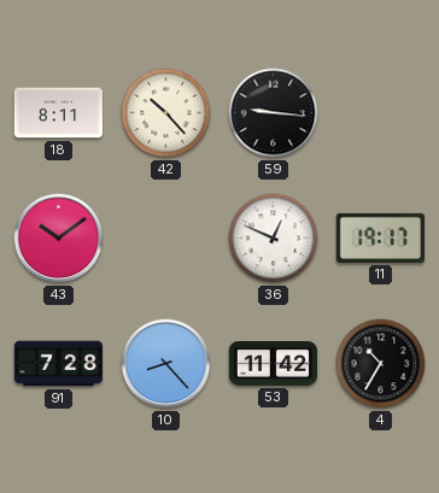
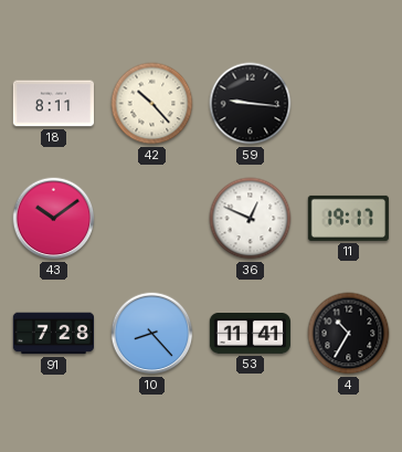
53: 11:42 -> 11:41 (250, 334)
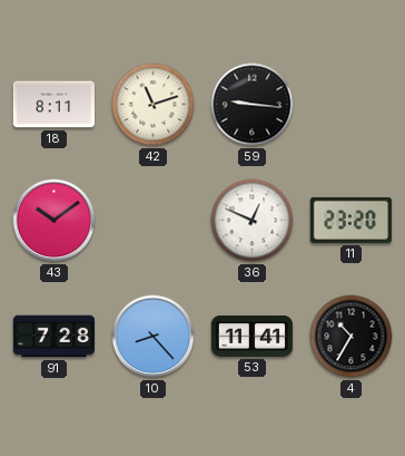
42: 10:23 -> 11:12 (154, 105)
11: 19:17 -> 23:20 (350, 220)
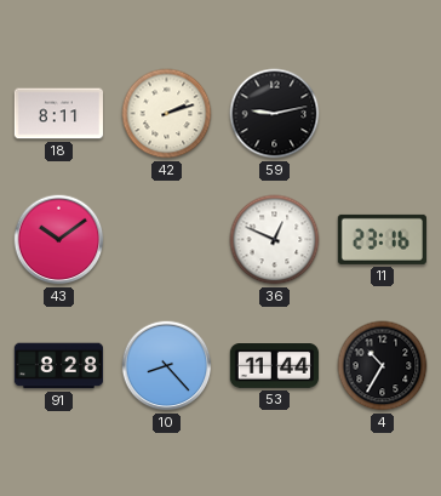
42: 11:12 -> 2:12 (167, 114)
59: 9:16 -> 9:13 (275, 114)
11: 23:20 -> 23:16 (382, 239)
91: 7:28 -> 8:28 (58, 366)
53: 11:41 -> 11:44 (274, 366)
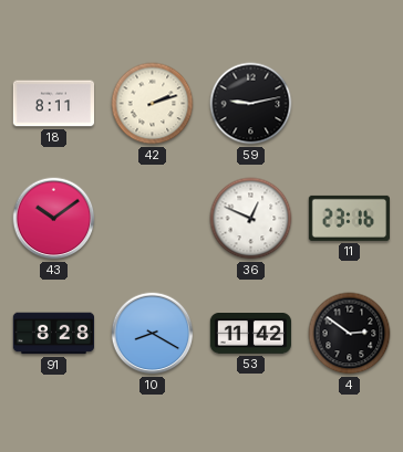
10: 8:23 -> 8:20 (153, 334)
53: 11:44 -> 11:42 (250, 334)
4: 10:35 -> 2:51 (350, 334)
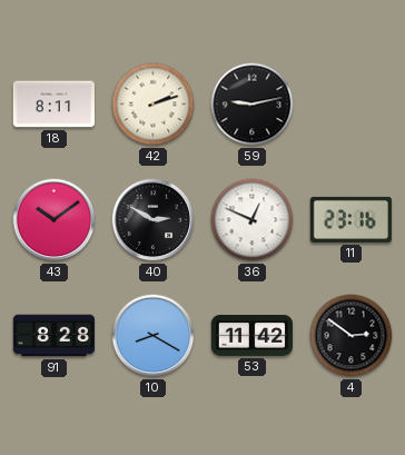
40: none -> 2:50 (154, 220)
